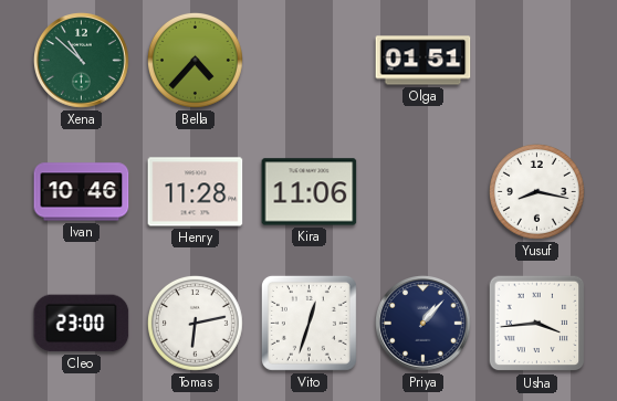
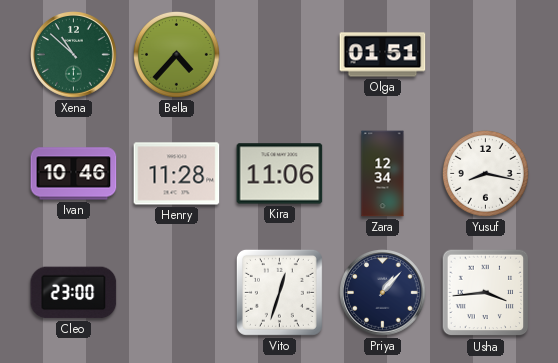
Zara: none -> 12:34 (383, 174)
Tomas: 6:13 -> none (195, 323)
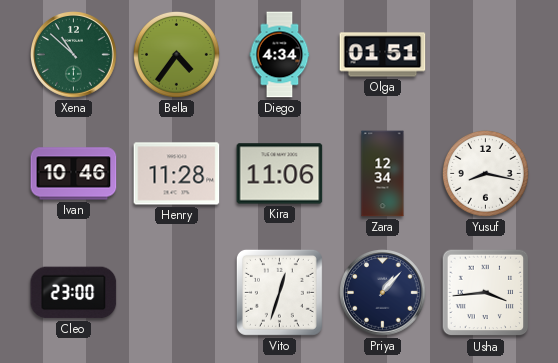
Bella: 4:37 -> 4:36 (176, 54)
Diego: none -> 4:34 (280, 55)
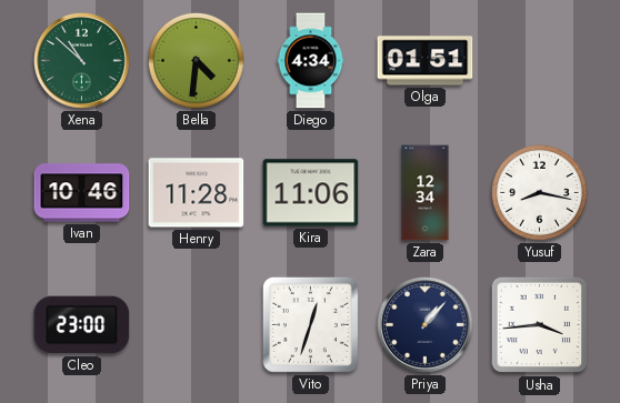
Bella: 4:36 -> 4:31 (196, 60)
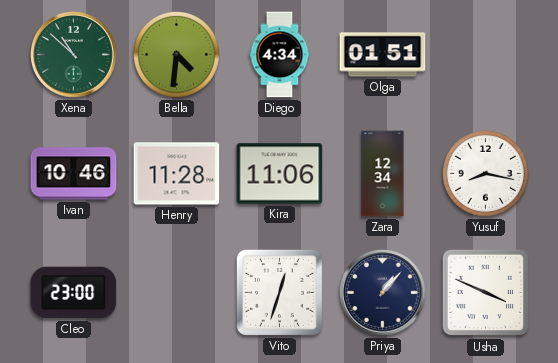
Usha: 3:44 -> 3:49 (486, 293)
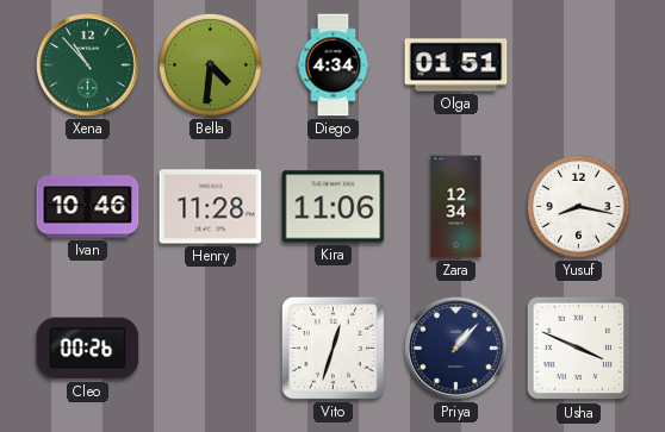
Xena: 10:52 -> 10:53 (88, 65)
Cleo: 23:00 -> 00:26 (88, 349)
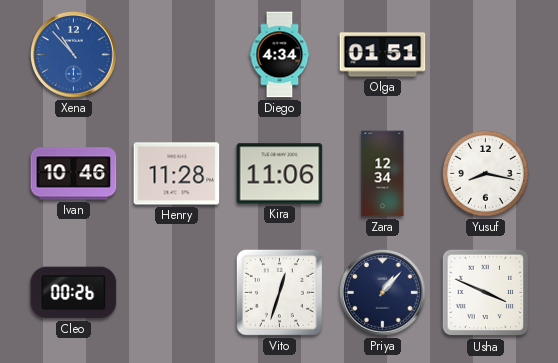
Xena dial: green -> blue (74, 55)
Bella: 4:31 -> none (210, 64)
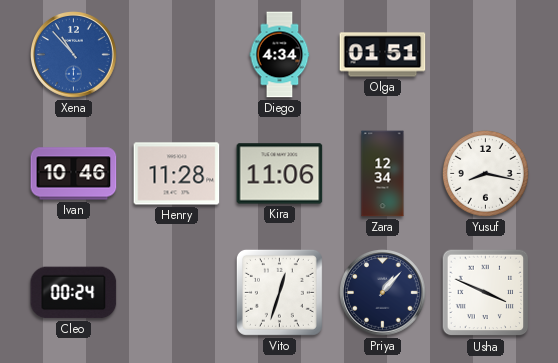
Cleo: 00:26 -> 00:24 (74, 293)
